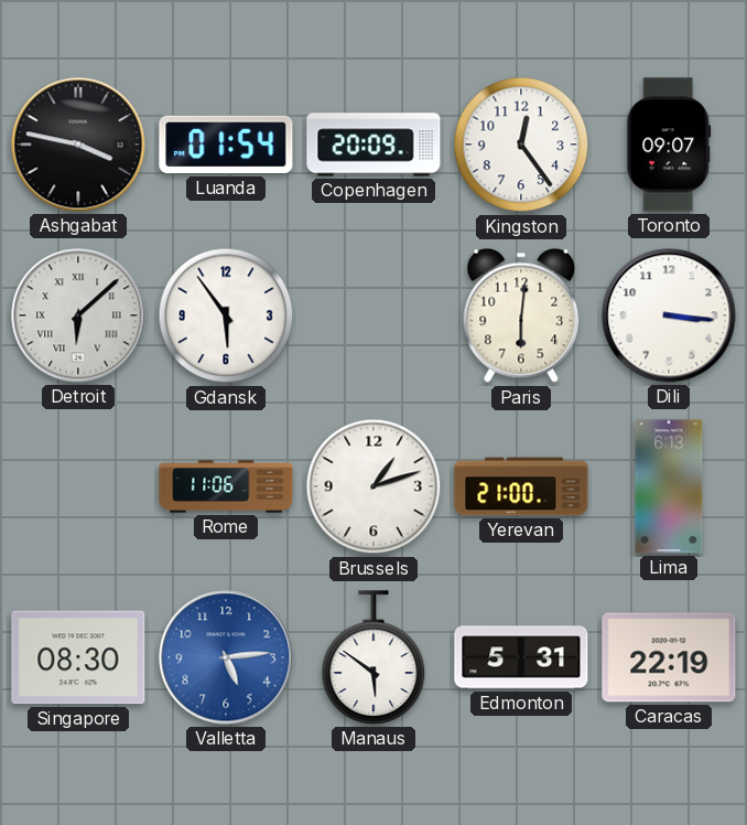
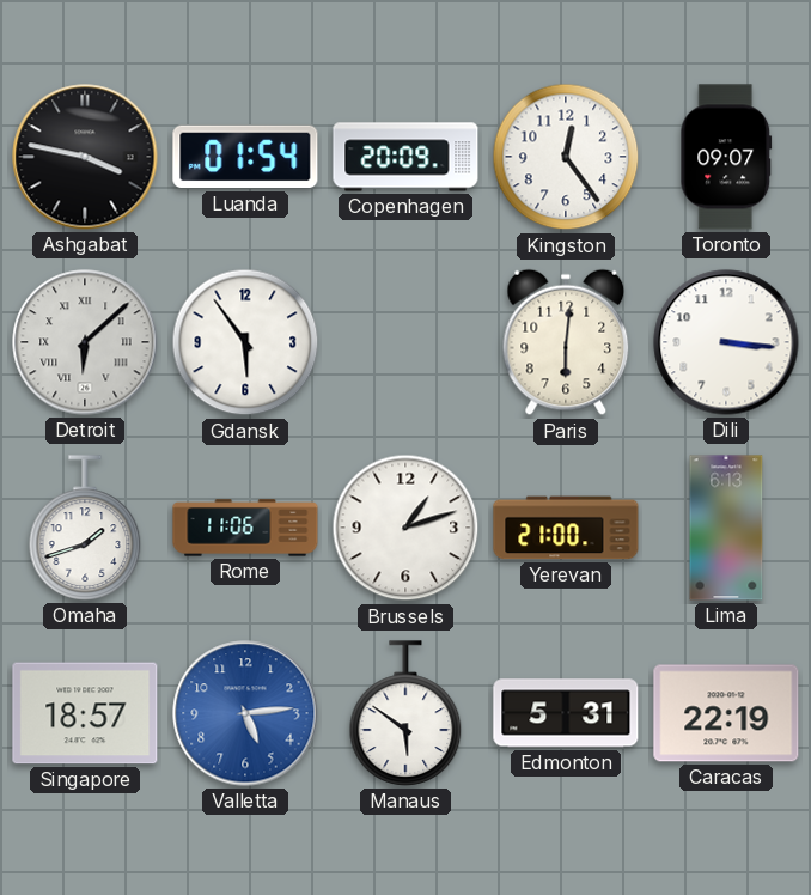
Omaha: none -> 1:42 (85, 528)
Singapore: 08:30 -> 18:57 (85, 713)
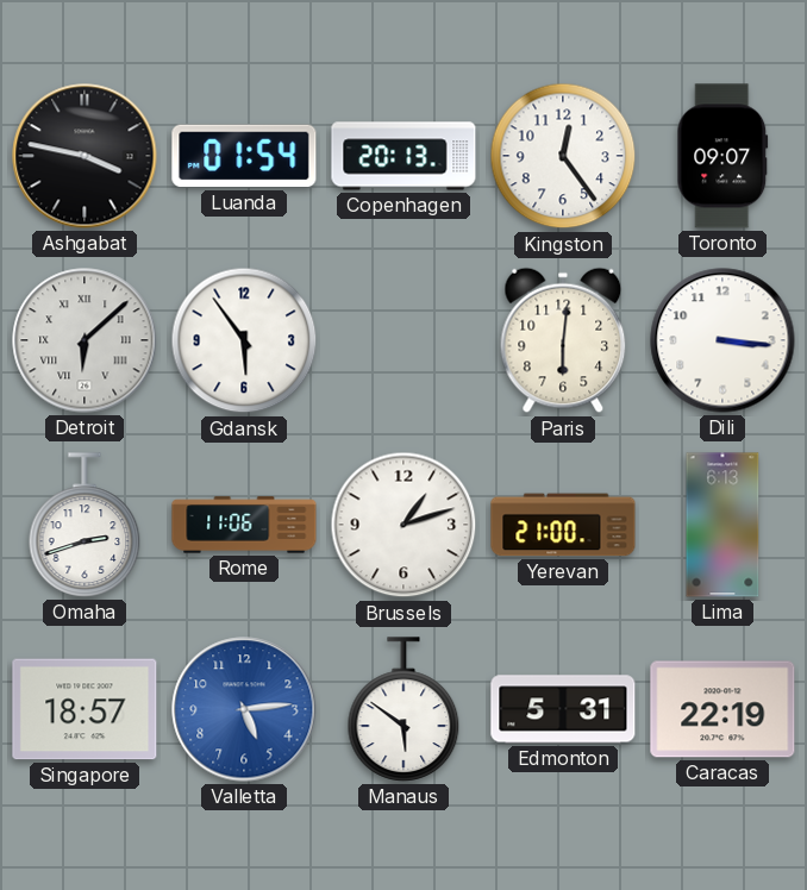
Copenhagen: 20:09 -> 20:13 (403, 156)
Omaha: 1:42 -> 2:42 (85, 525)
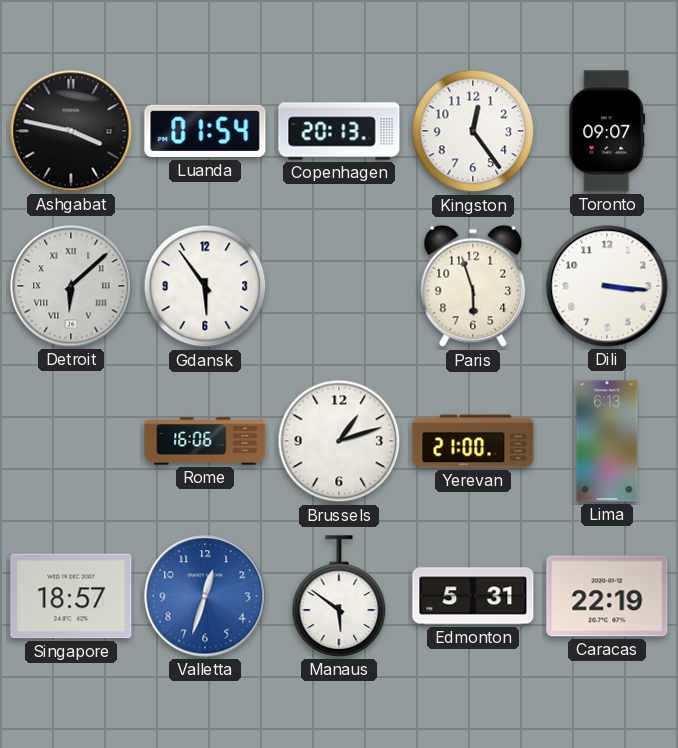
Paris: 6:01 -> 5:57 (473, 286)
Omaha: 2:42 -> none (85, 525)
Rome: 11:06 -> 16:06 (205, 441)
Valletta: 5:14 -> 12:33 (205, 596)
